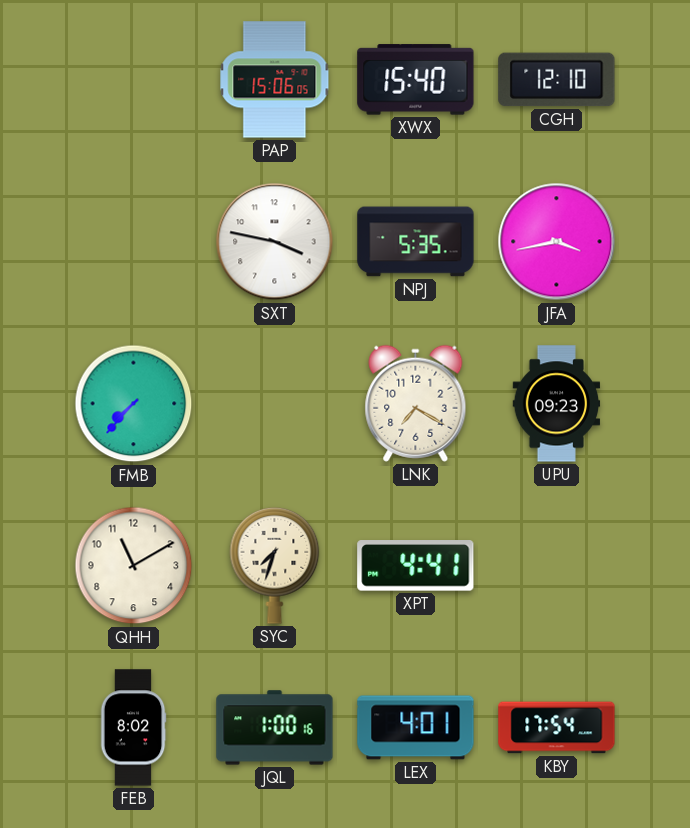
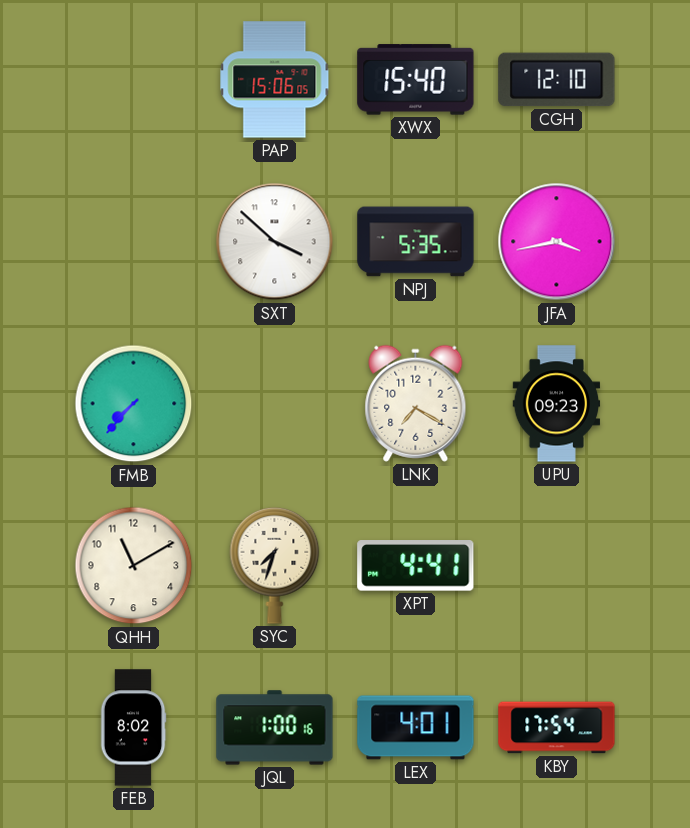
SXT: 3:47 -> 3:52 (275, 242)
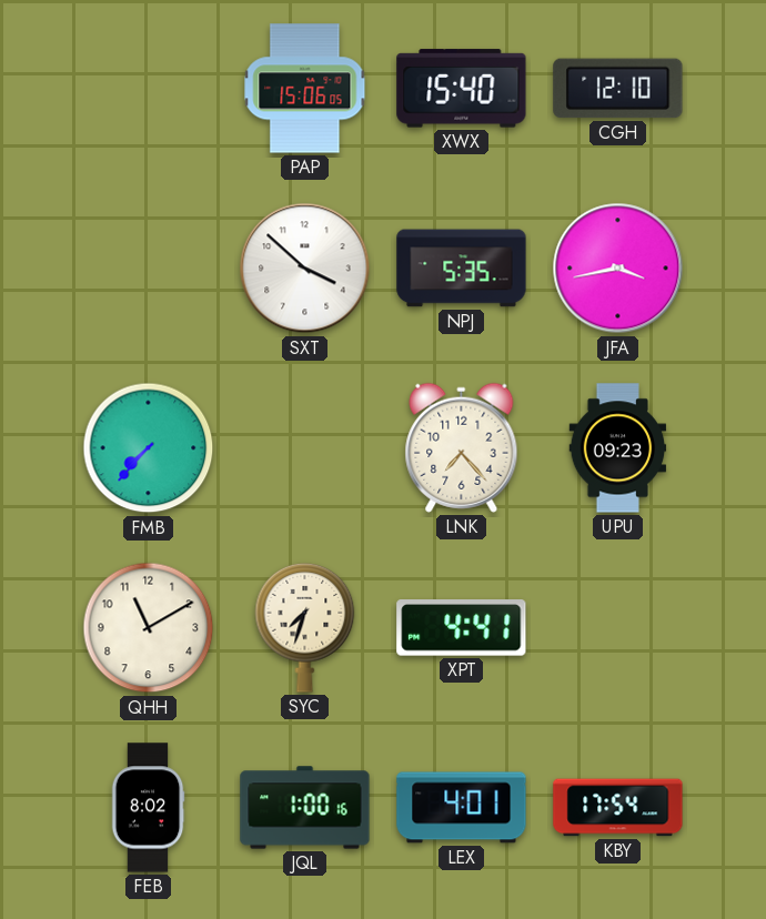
LNK: 7:20 -> 7:23 (462, 447)
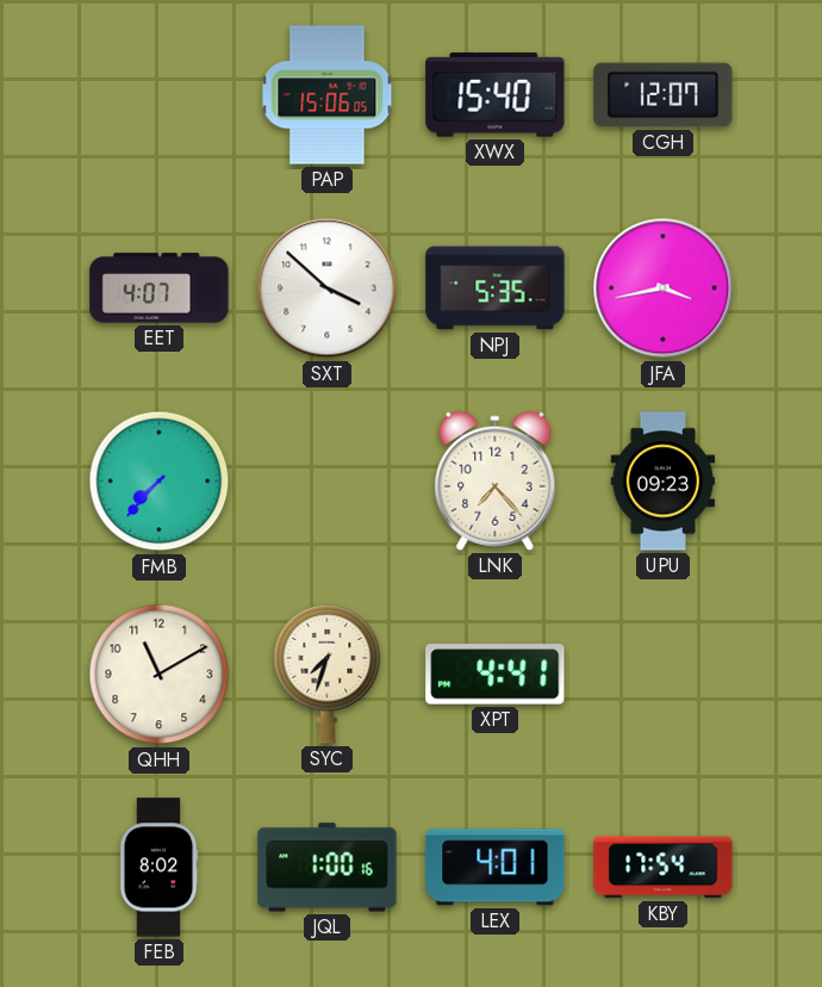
CGH: 12:10 -> 12:07 (664, 95)
EET: none -> 4:07 (160, 288)
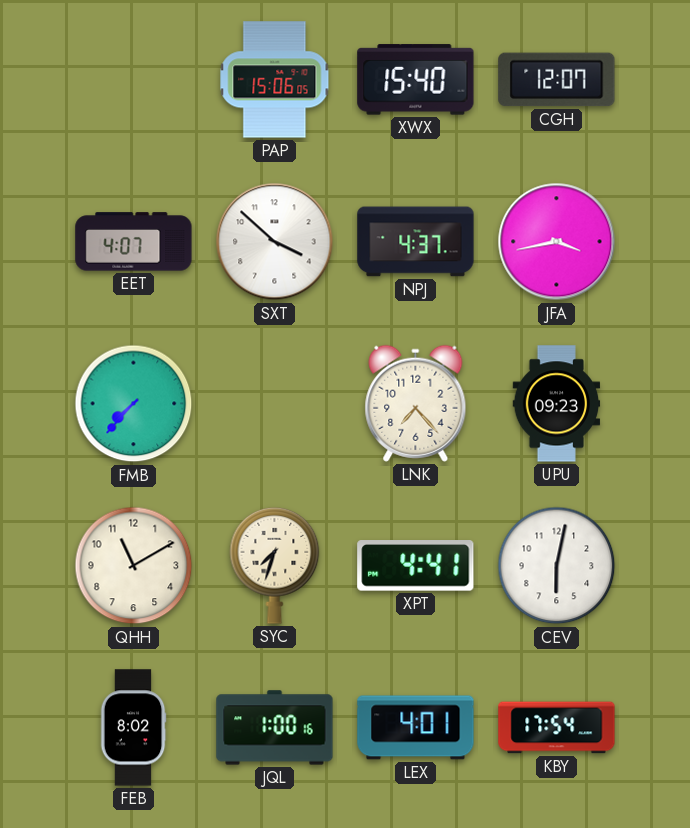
NPJ: 5:35 -> 4:37 (416, 242)
CEV: none -> 6:02 (557, 566)
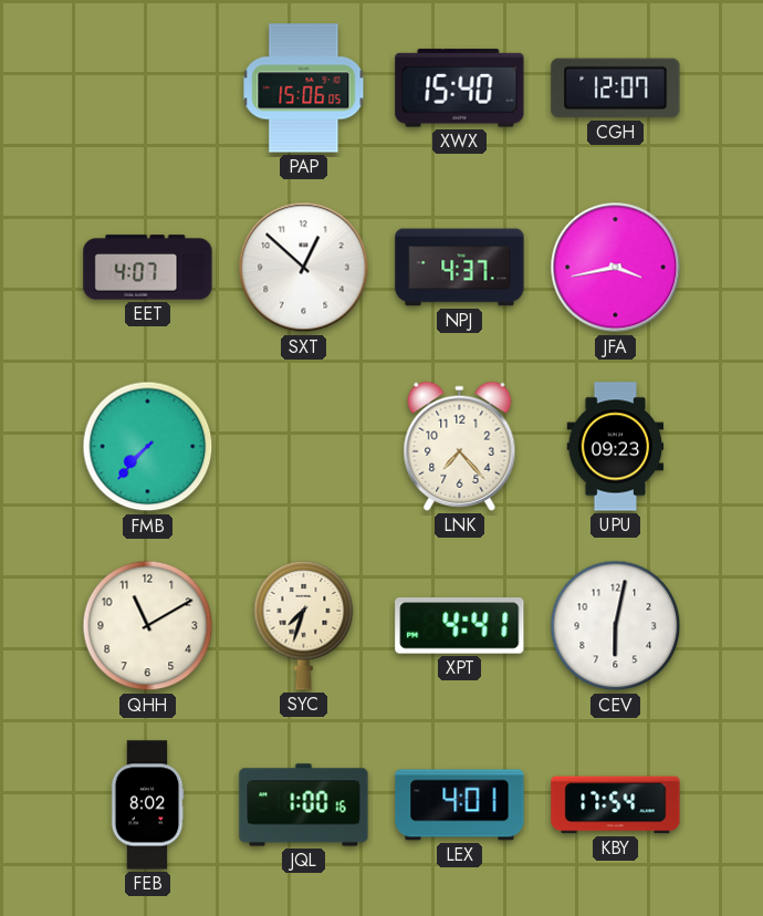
SXT: 3:52 -> 12:52 (304, 268)
